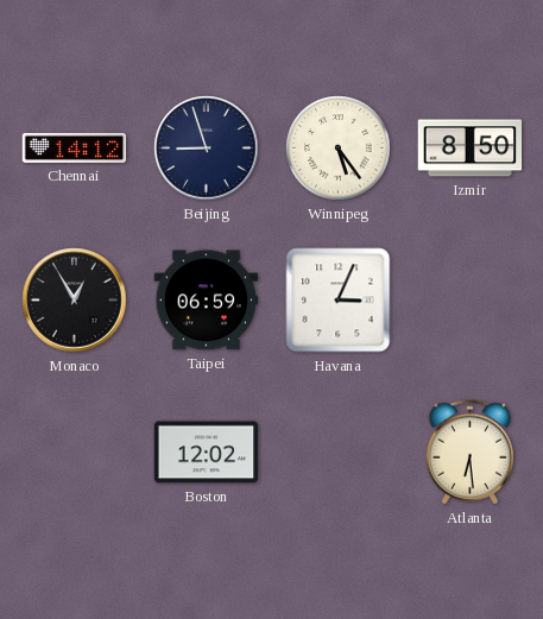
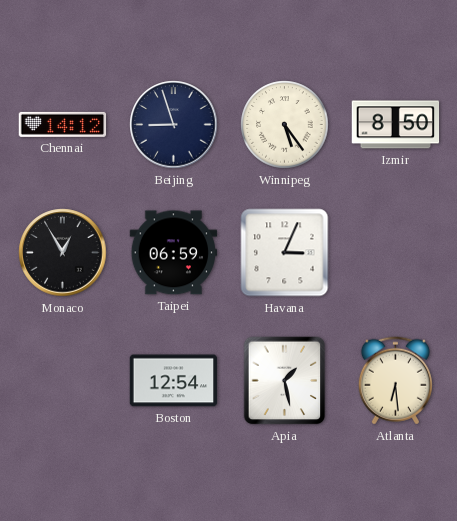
Boston: 12:02 -> 12:54 (174, 381)
Apia: none -> 1:28 (285, 381)
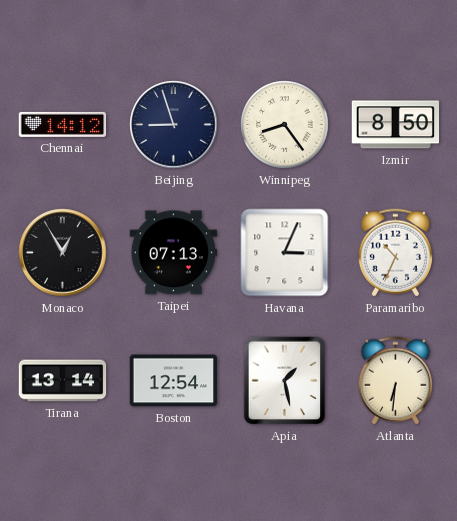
Winnipeg: 5:24 -> 8:24 (285, 125)
Taipei: 06:59 -> 07:13 (174, 253)
Paramaribo: none -> 10:34 (395, 253)
Tirana: none -> 13:14 (63, 381)
Atlanta: 6:29 -> 6:31 (395, 381)
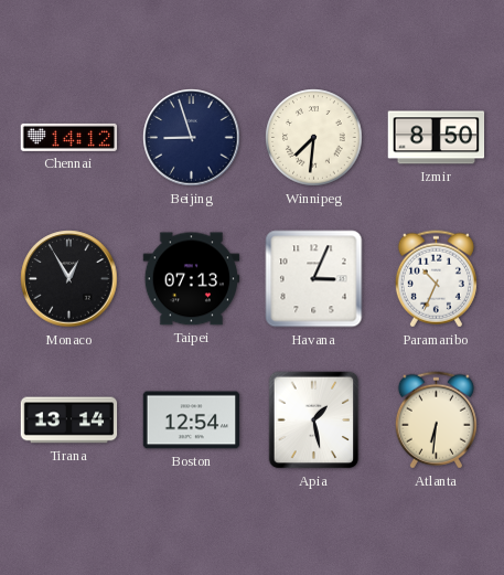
Winnipeg: 8:24 -> 7:31 (314, 138)
